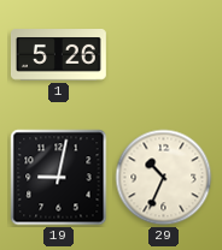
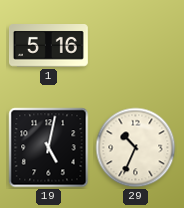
1: 5:26 -> 5:16 (48, 46)
19: 9:02 -> 5:02 (49, 148)
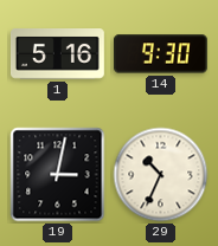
14: none -> 9:30 (160, 54)
19: 5:02 -> 3:02 (58, 175)
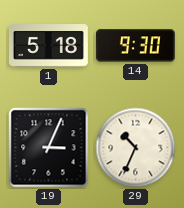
1: 5:16 -> 5:18 (48, 46)
19: 3:02 -> 3:04 (49, 148)
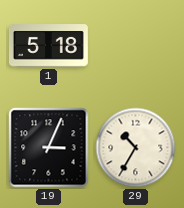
14: 9:30 -> none (135, 46)
29: 10:34 -> 10:35 (136, 148)
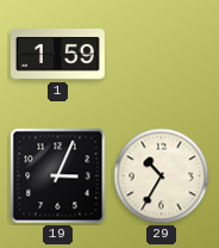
1: 5:18 -> 1:59 (57, 55)
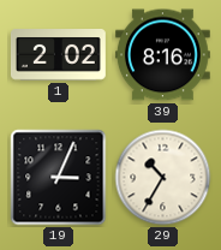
1: 1:59 -> 2:02 (58, 55)
39: none -> 8:16 (162, 55)
